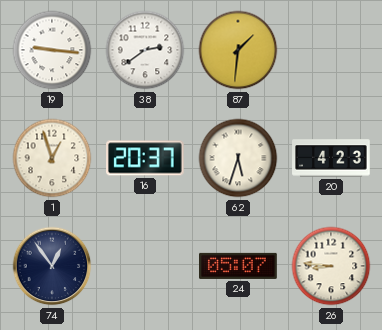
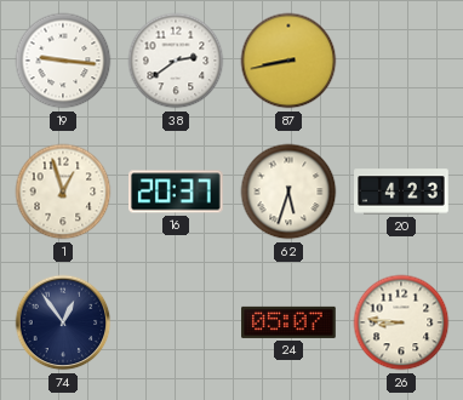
87: 1:31 -> 8:43 (288, 61)
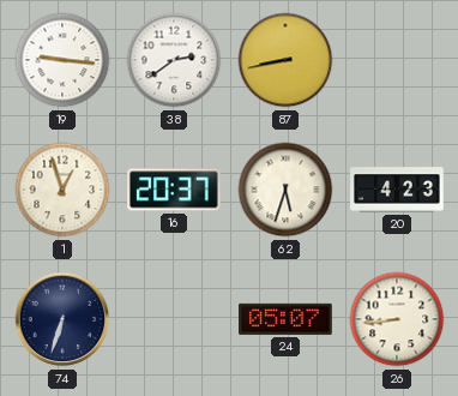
74: 12:54 -> 6:33 (62, 319)
26: 8:46 -> 8:44 (397, 319)
